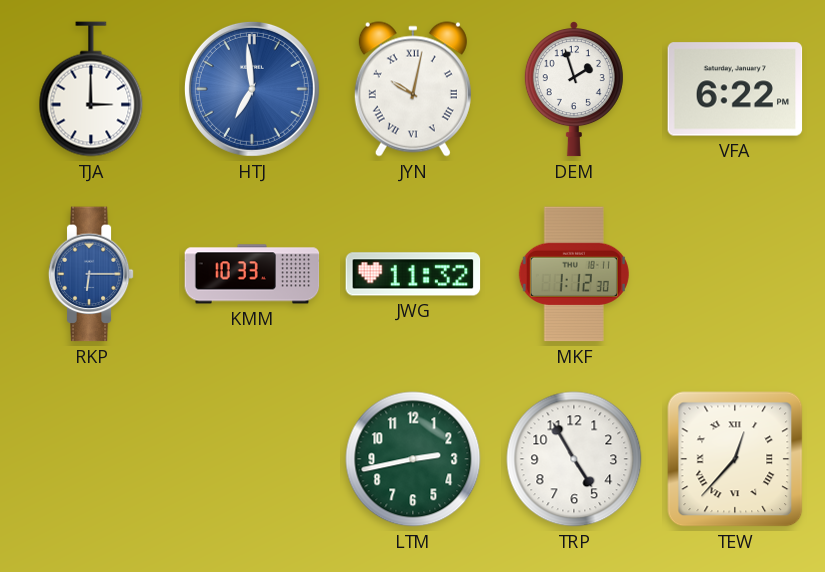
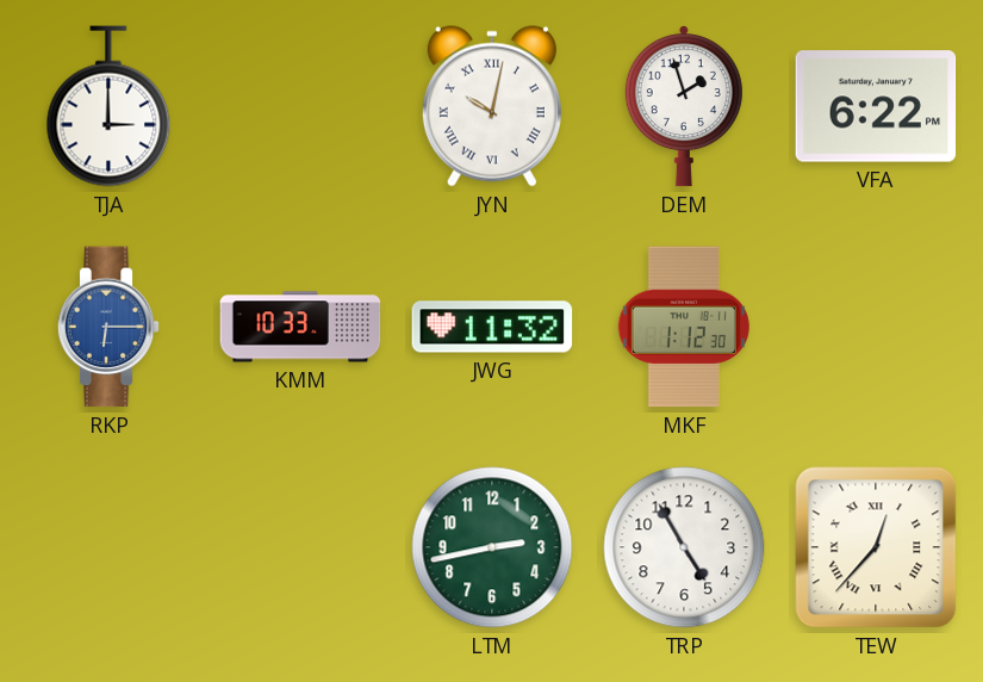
HTJ: 6:59 -> none (252, 89)
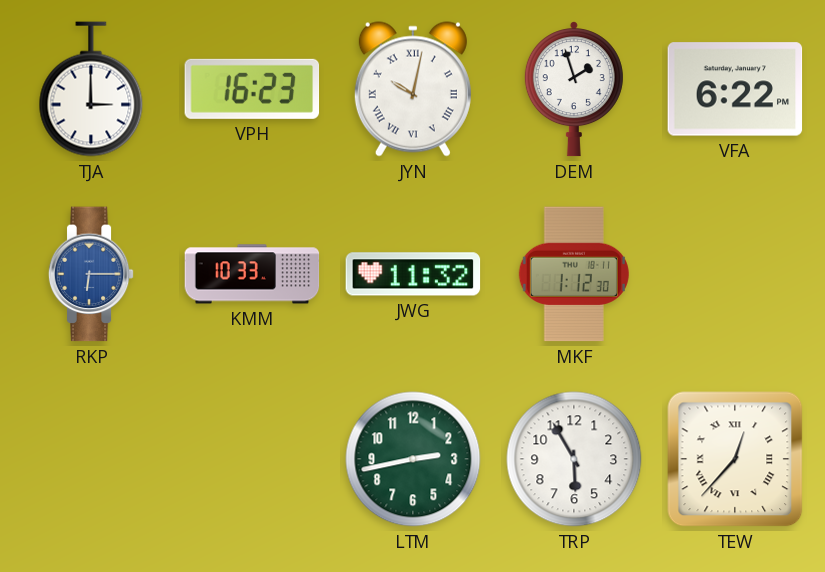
VPH: none -> 16:23 (252, 89)
TRP: 4:55 -> 5:55 (574, 459)
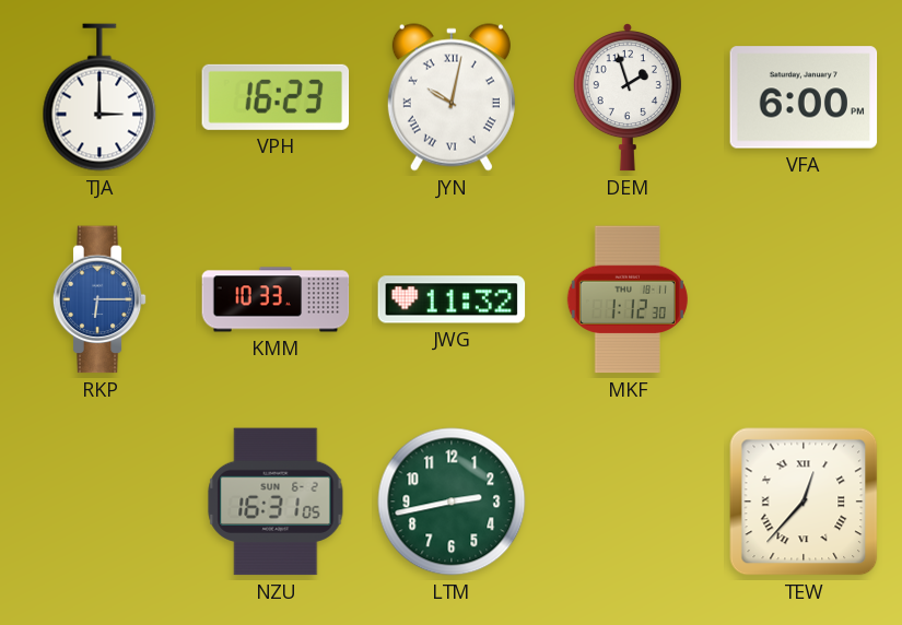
VFA: 6:22 -> 6:00 (804, 97)
NZU: none -> 16:31 (276, 502)
TRP: 5:55 -> none (574, 459)
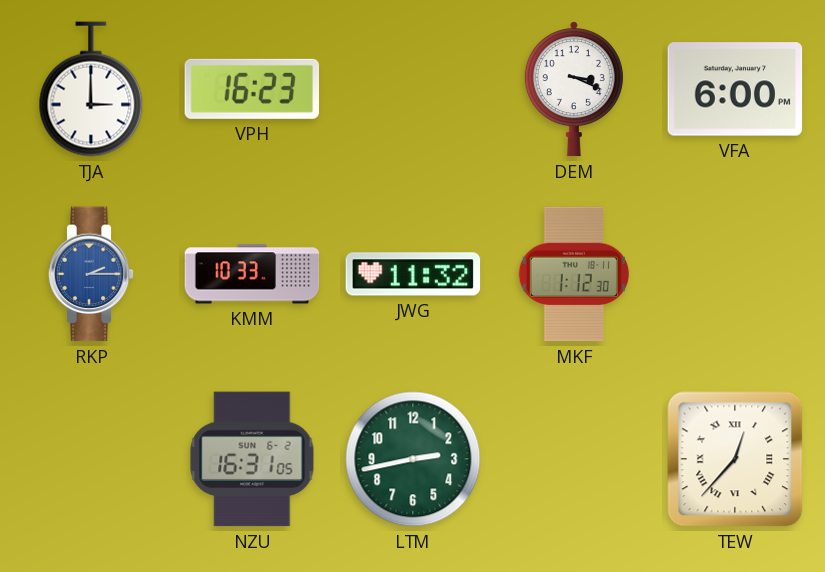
JYN: 10:02 -> none (452, 97)
DEM: 1:57 -> 3:19 (574, 89)
RKP: 6:15 -> 2:15 (91, 274)
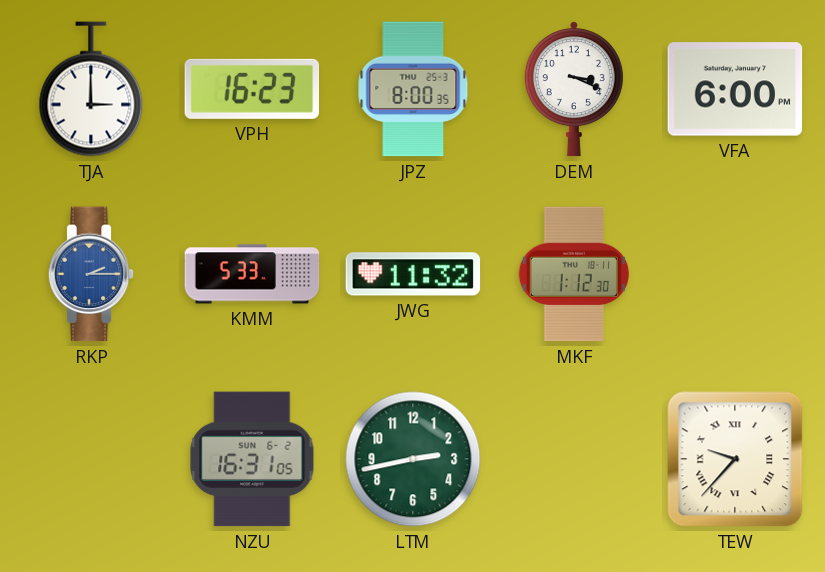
JPZ: none -> 8:00 (413, 89)
KMM: 10:33 -> 5:33 (252, 274)
TEW: 12:37 -> 9:37 (735, 459)
